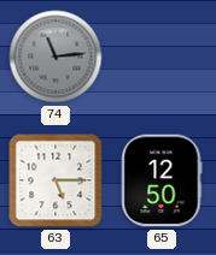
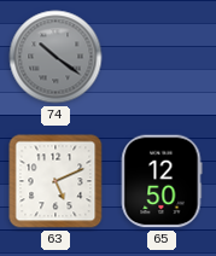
74: 11:14 -> 10:21 (56, 57)
63: 5:15 -> 5:11 (56, 181)
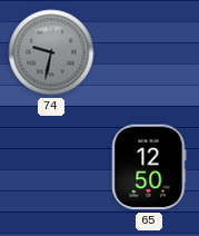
74: 10:21 -> 9:32 (51, 52)
63: 5:11 -> none (56, 181)
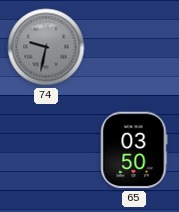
65: 12:50 -> 03:50 (134, 150)
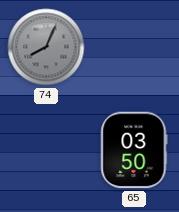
74: 9:32 -> 8:04 (46, 47)
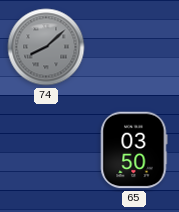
74: 8:04 -> 8:08 (46, 47)
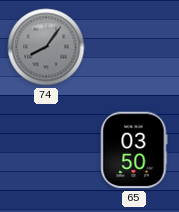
74: 8:08 -> 8:06 (46, 47)
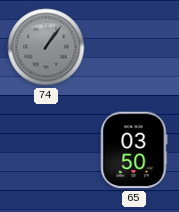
74: 8:06 -> 1:06 (46, 47)
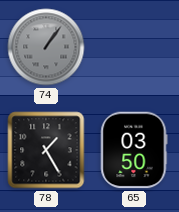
78: none -> 1:25 (46, 150)
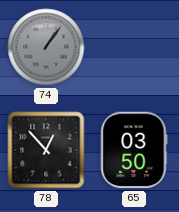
78: 1:25 -> 12:53 (46, 150)
